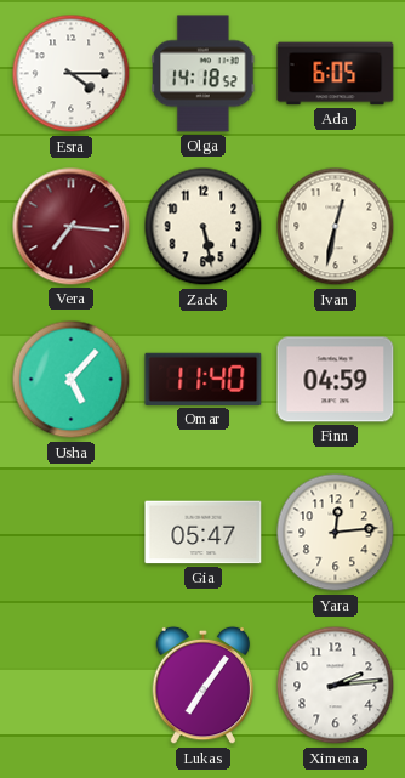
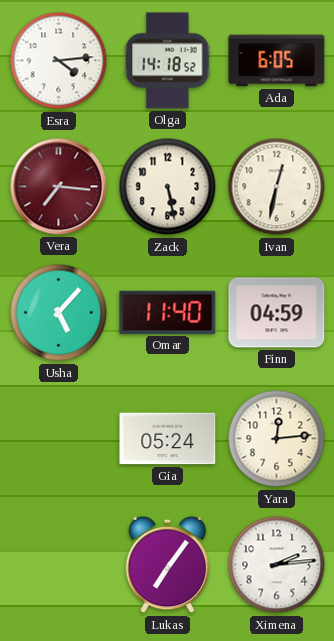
Esra: 4:15 -> 4:14 (59, 61)
Gia: 05:47 -> 05:24 (168, 439)
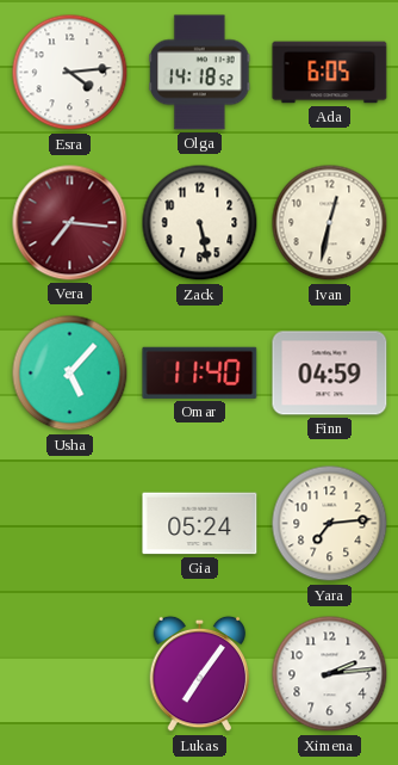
Yara: 12:14 -> 7:14 (330, 524)
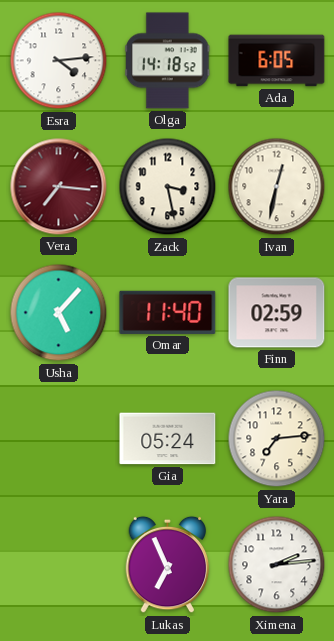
Zack: 5:28 -> 3:28 (168, 187)
Finn: 04:59 -> 02:59 (277, 313)
Lukas: 7:06 -> 6:56 (168, 565)
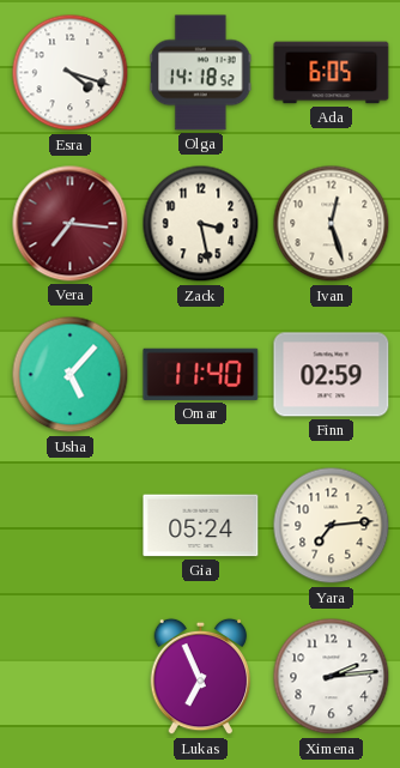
Esra: 4:14 -> 4:18 (71, 73)
Ivan: 12:32 -> 12:27 (332, 224)
